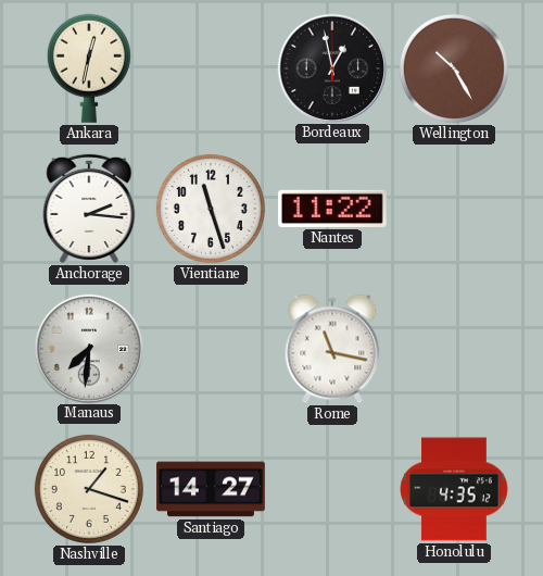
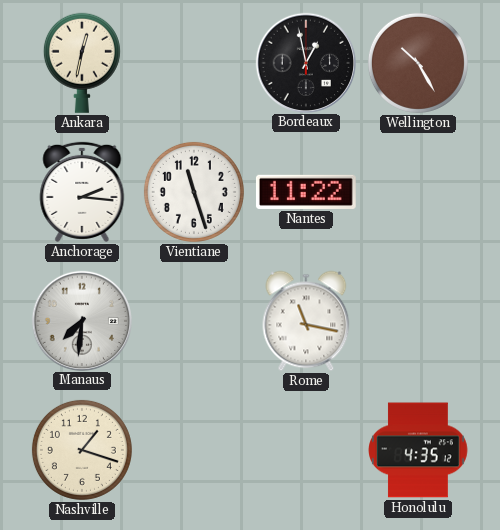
Santiago: 14:27 -> none (211, 489)
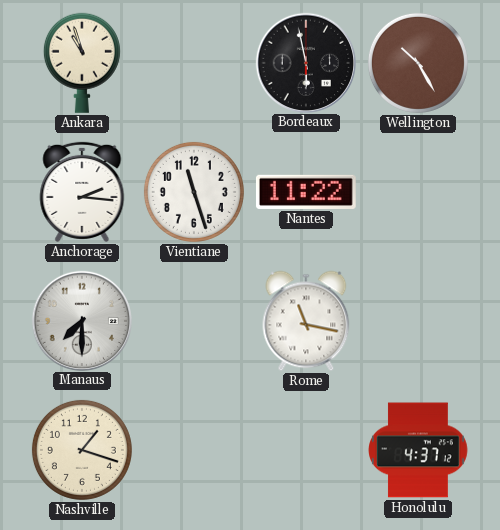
Ankara: 12:32 -> 10:57 (82, 63)
Bordeaux: 12:58 -> 5:58 (305, 62)
Manaus: 7:31 -> 7:30 (81, 320)
Honolulu: 4:35 -> 4:37 (419, 450)
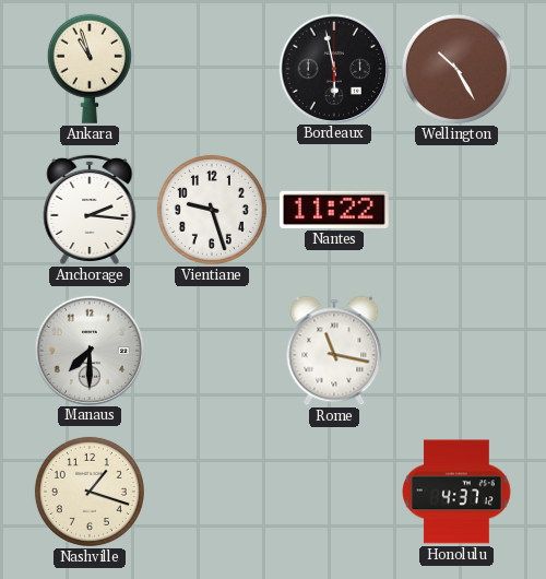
Vientiane: 11:27 -> 9:27 (212, 210)
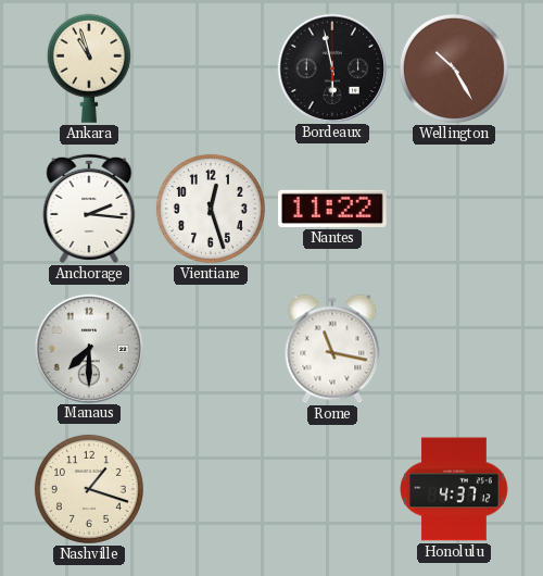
Vientiane: 9:27 -> 12:27 (211, 209)
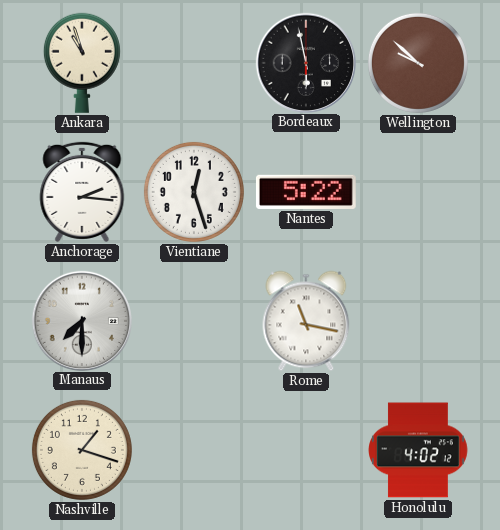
Wellington: 10:25 -> 9:52 (418, 63)
Nantes: 11:22 -> 5:22 (306, 192)
Honolulu: 4:37 -> 4:02 (419, 450)
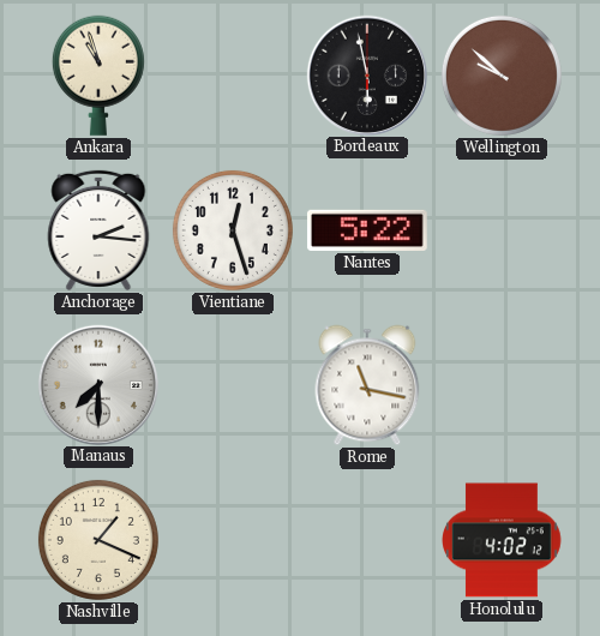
Nashville: 1:18 -> 1:19 (98, 540)
